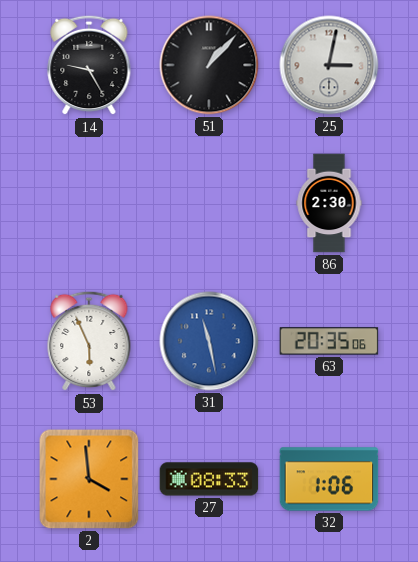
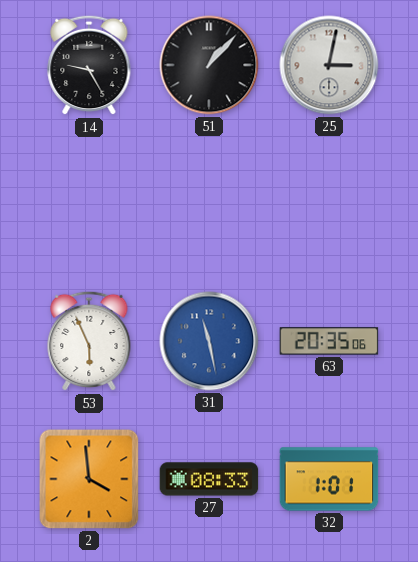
86: 2:30 -> none (329, 203)
32: 1:06 -> 1:01 (329, 479)
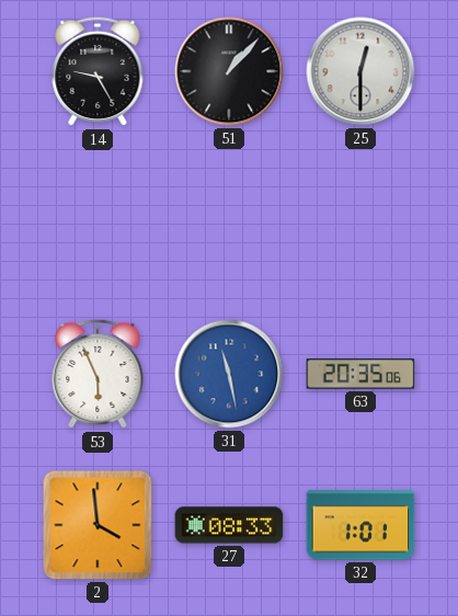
25: 3:02 -> 12:30 (360, 71)
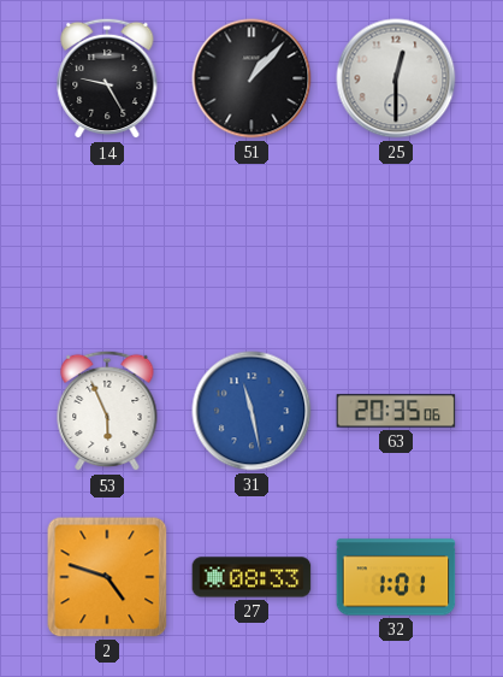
2: 3:59 -> 4:48 (107, 577)
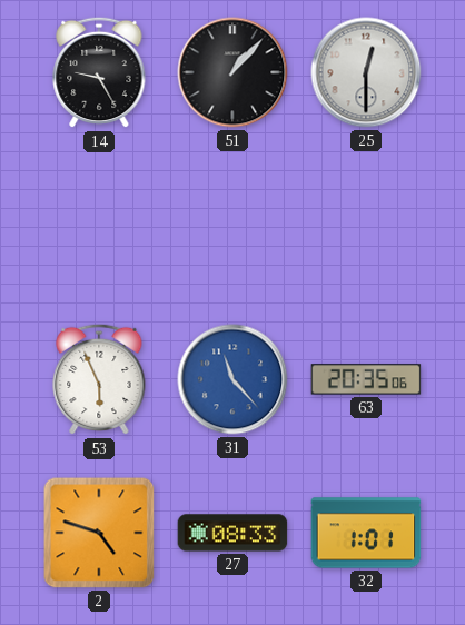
31: 11:28 -> 11:23 (233, 379)
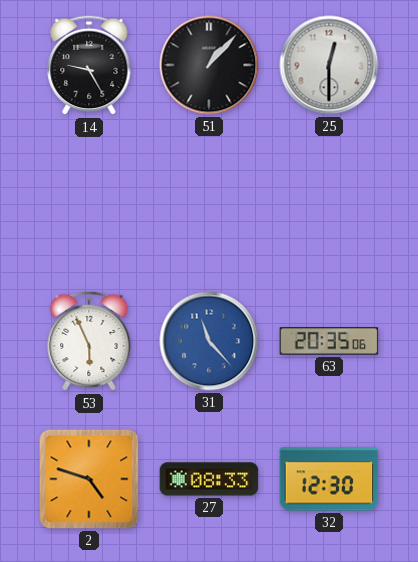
32: 1:01 -> 12:30 (329, 479)
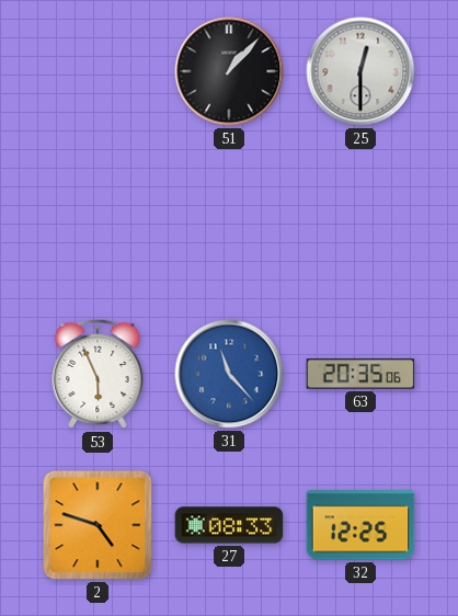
14: 9:25 -> none (89, 65)
32: 12:30 -> 12:25 (360, 525)
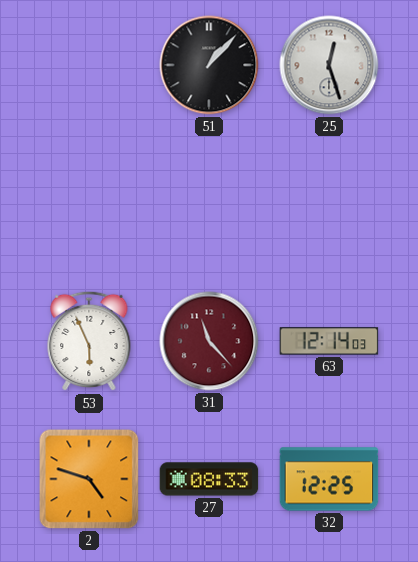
25: 12:30 -> 12:27 (329, 65)
31 dial: blue -> burgundy (209, 341)
63: 20:35 -> 12:14 (329, 341)
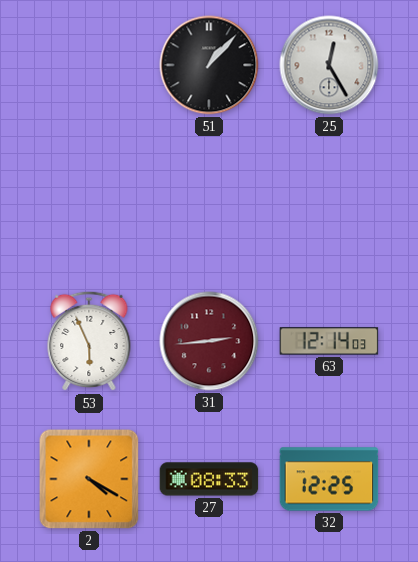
25: 12:27 -> 12:25 (329, 65)
31: 11:23 -> 2:44 (209, 341)
2: 4:48 -> 4:20 (89, 479)
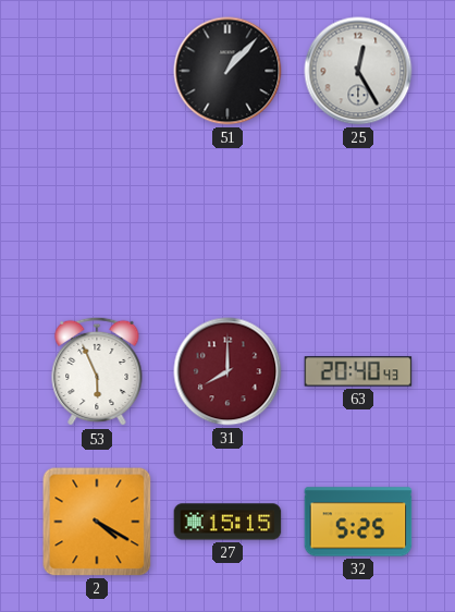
31: 2:44 -> 8:00 (228, 371)
63: 12:14 -> 20:40 (358, 371)
27: 08:33 -> 15:15 (228, 522)
32: 12:25 -> 5:25 (358, 522)
